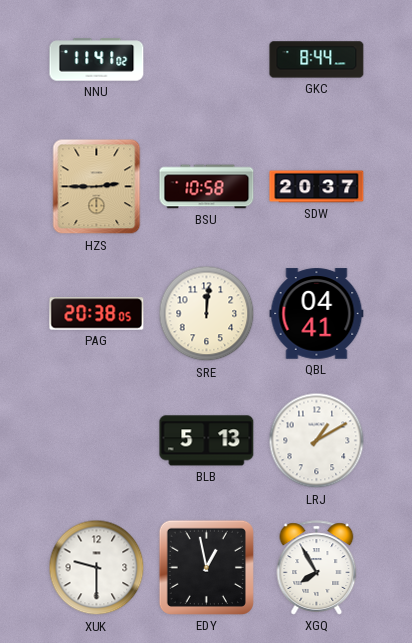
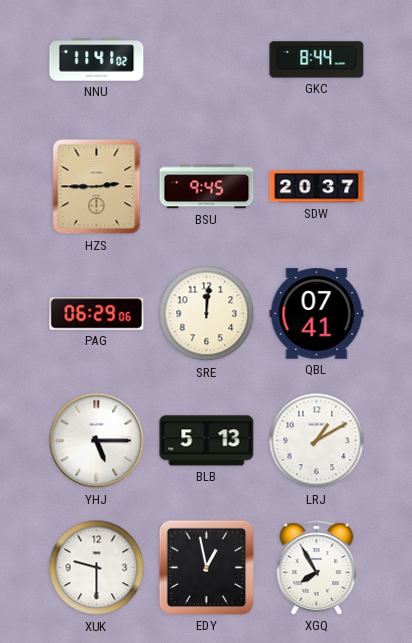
BSU: 10:58 -> 9:45 (207, 187)
PAG: 20:38 -> 06:29 (97, 314)
QBL: 04:41 -> 07:41 (317, 314)
YHJ: none -> 5:15 (97, 441)
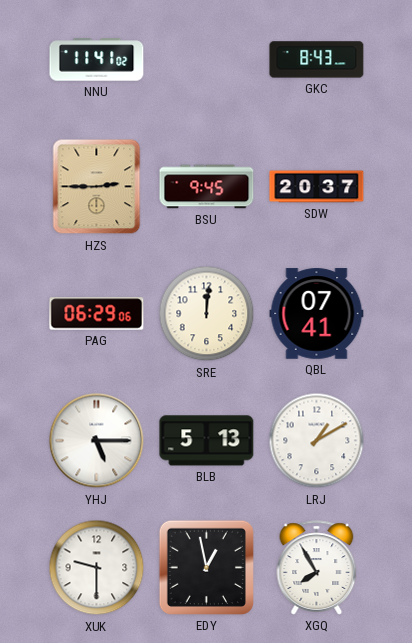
GKC: 8:44 -> 8:43 (317, 60)
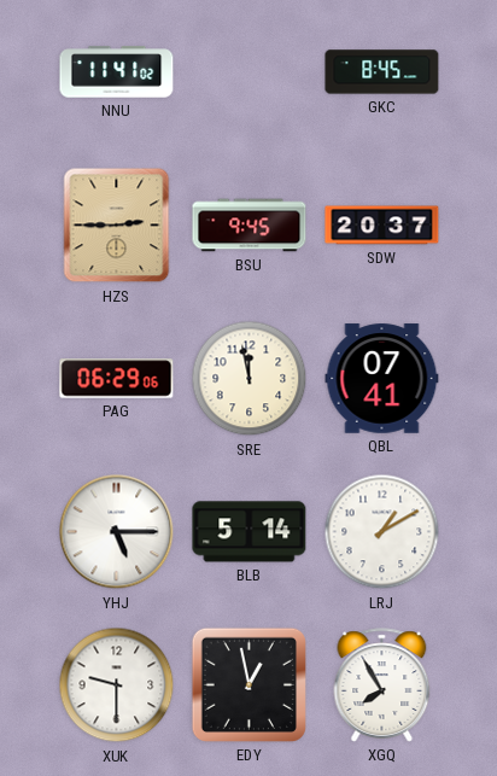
GKC: 8:43 -> 8:45 (382, 72)
SRE: 12:01 -> 11:58 (250, 379)
BLB: 5:13 -> 5:14 (250, 532)
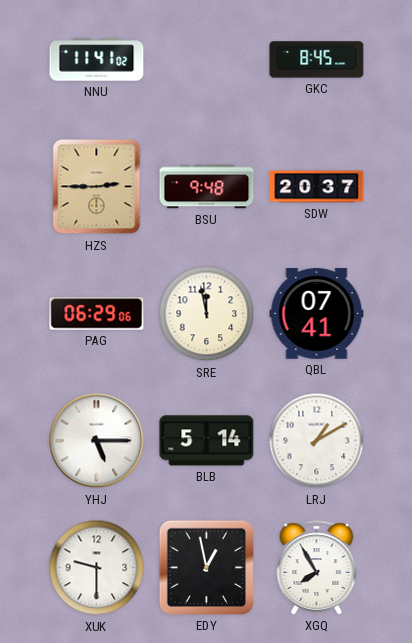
BSU: 9:45 -> 9:48 (207, 187)
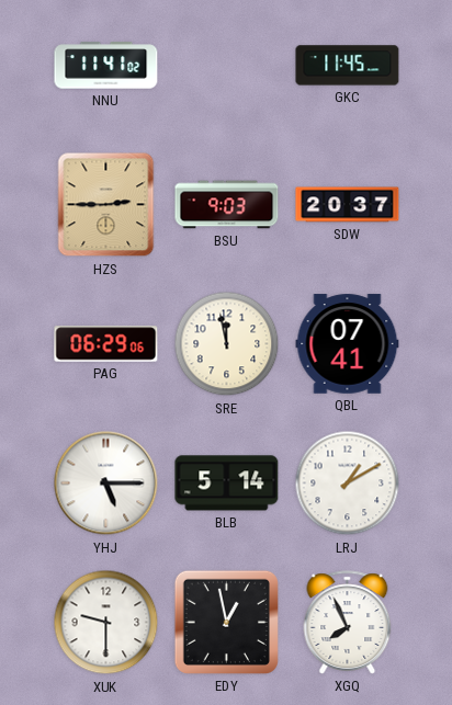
GKC: 8:45 -> 11:45 (348, 66)
BSU: 9:48 -> 9:03 (227, 205)
XGQ: 7:55 -> 7:56 (348, 623)
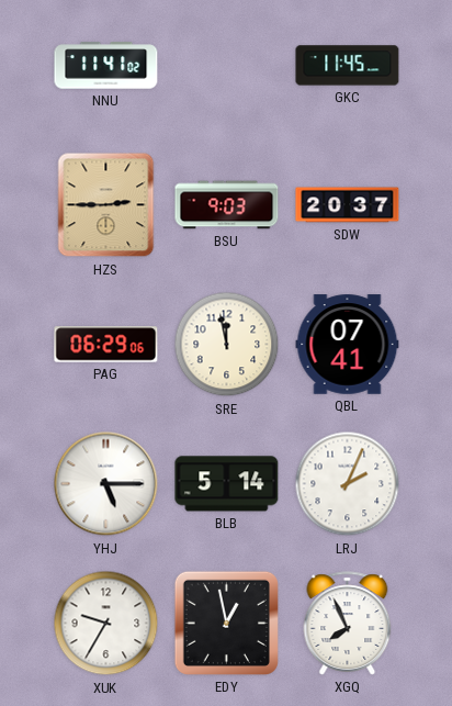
LRJ: 1:10 -> 2:04 (348, 484)
XUK: 9:30 -> 9:35 (106, 624)
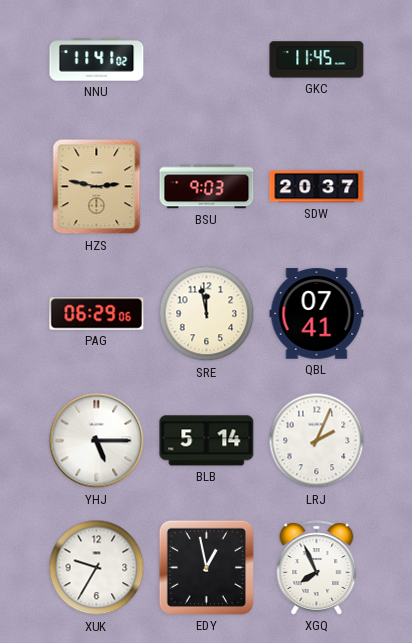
HZS: 2:45 -> 2:47 (97, 187)
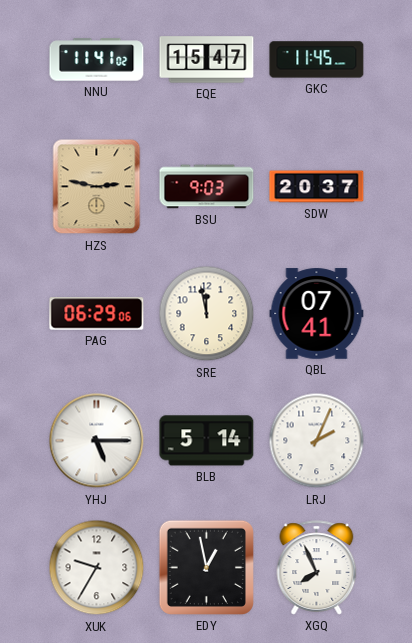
EQE: none -> 15:47 (207, 60)
